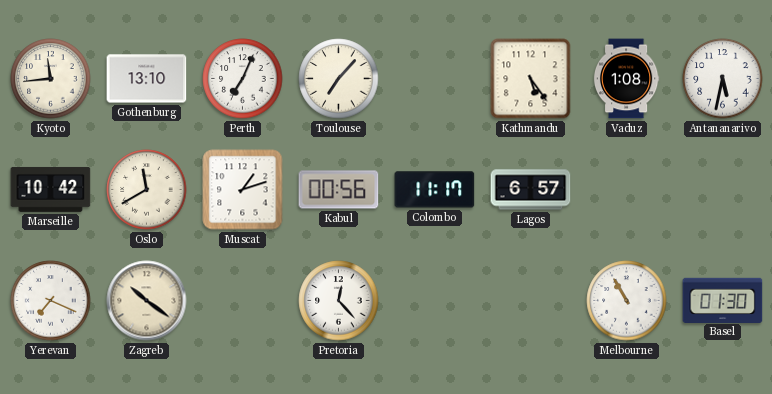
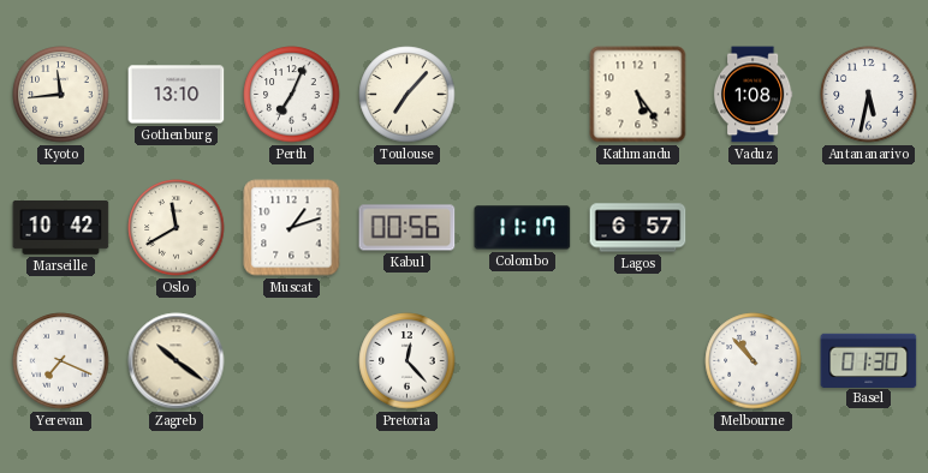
Melbourne: 10:55 -> 10:53 (754, 361)
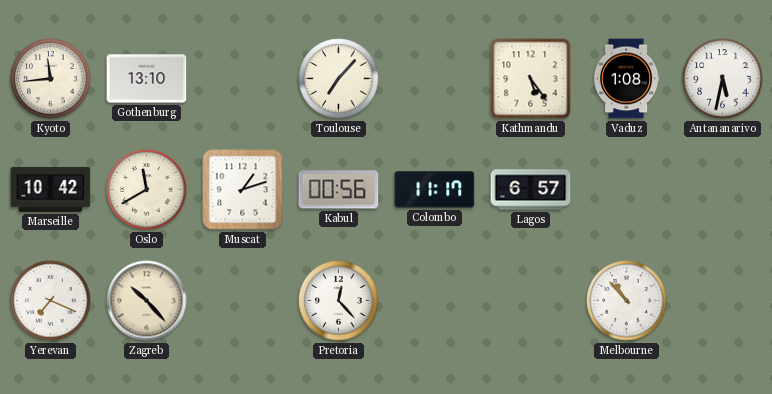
Perth: 7:04 -> none (292, 95)
Zagreb: 10:21 -> 10:23 (147, 301)
Basel: 01:30 -> none (869, 360)
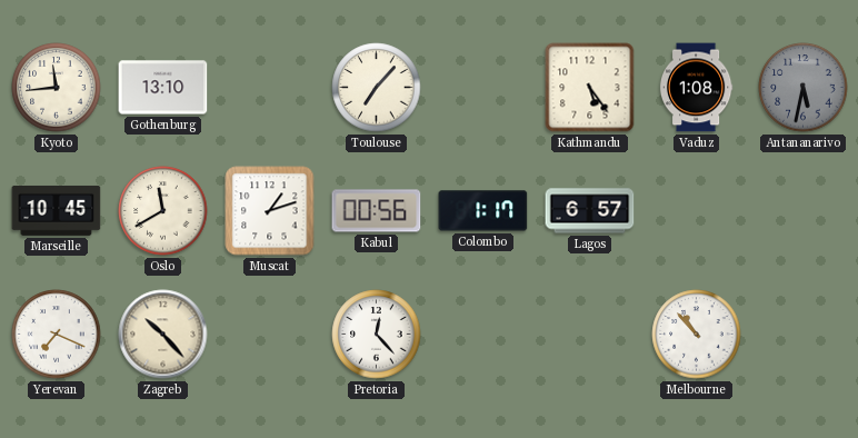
Antananarivo dial: white -> grey (804, 88)
Marseille: 10:42 -> 10:45 (57, 211)
Colombo: 11:17 -> 1:17 (483, 211)
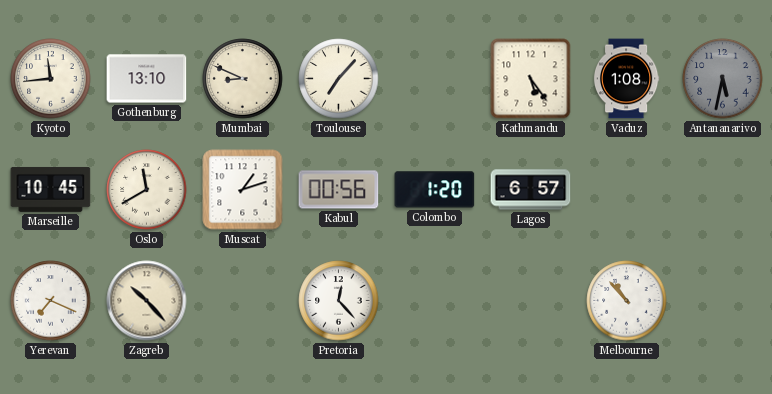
Mumbai: none -> 8:49 (243, 79)
Colombo: 1:17 -> 1:20 (435, 190)
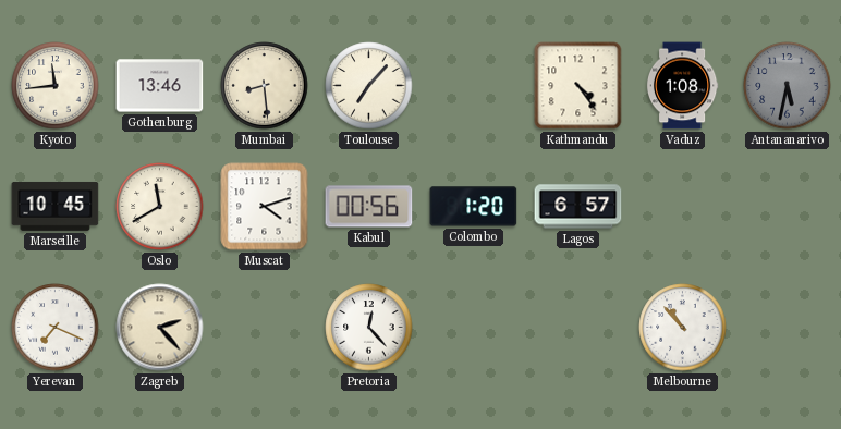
Gothenburg: 13:10 -> 13:46 (160, 86)
Mumbai: 8:49 -> 8:29 (265, 86)
Kathmandu: 5:24 -> 4:24 (578, 86)
Muscat: 1:12 -> 4:12 (265, 207)
Zagreb: 10:23 -> 2:23 (160, 328)
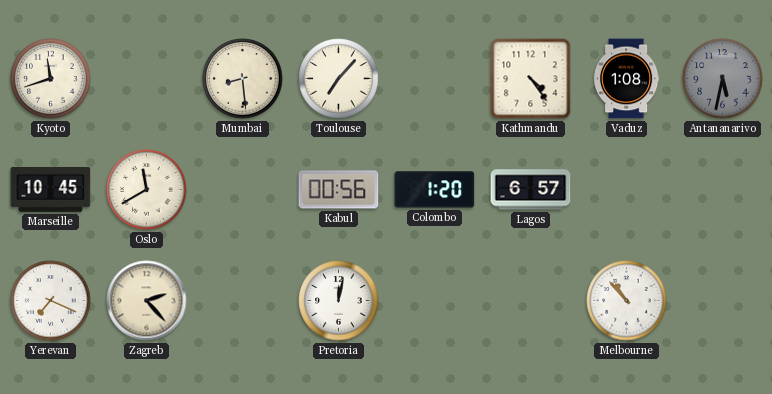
Kyoto: 11:44 -> 11:42 (51, 79)
Gothenburg: 13:46 -> none (160, 86)
Muscat: 4:12 -> none (265, 207)
Pretoria: 12:23 -> 12:02 (339, 301)
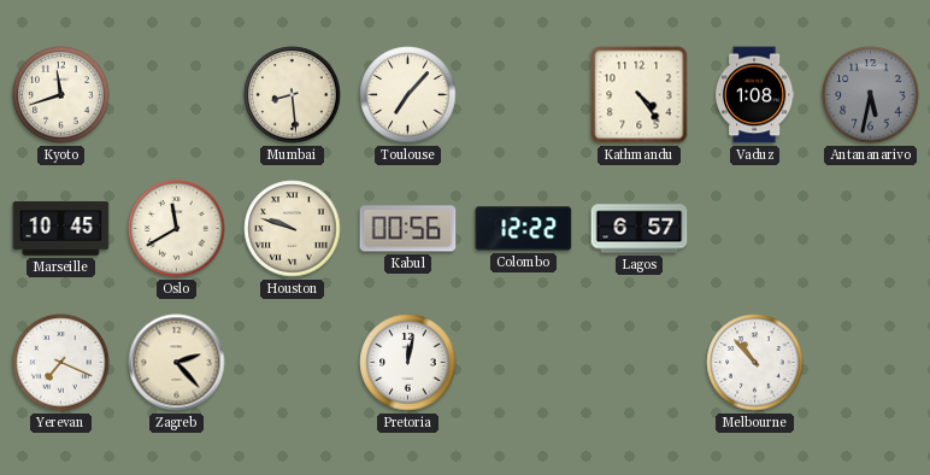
Houston: none -> 9:48 (293, 229)
Colombo: 1:20 -> 12:22 (524, 229)
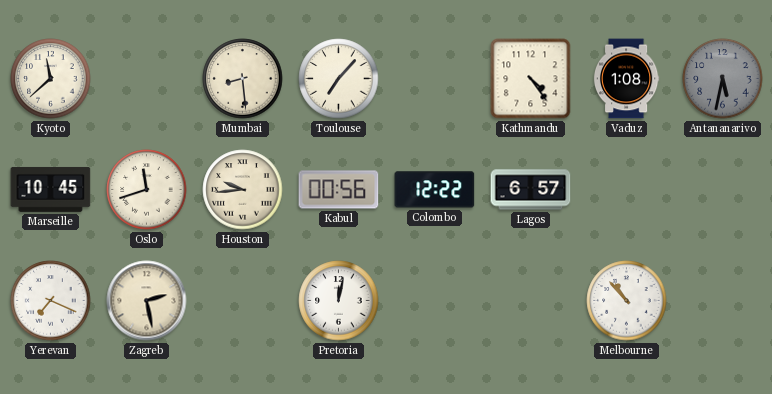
Kyoto: 11:42 -> 11:38 (51, 79)
Oslo: 11:40 -> 11:42 (147, 190)
Houston: 9:48 -> 9:44 (243, 190)
Zagreb: 2:23 -> 2:28 (147, 301)
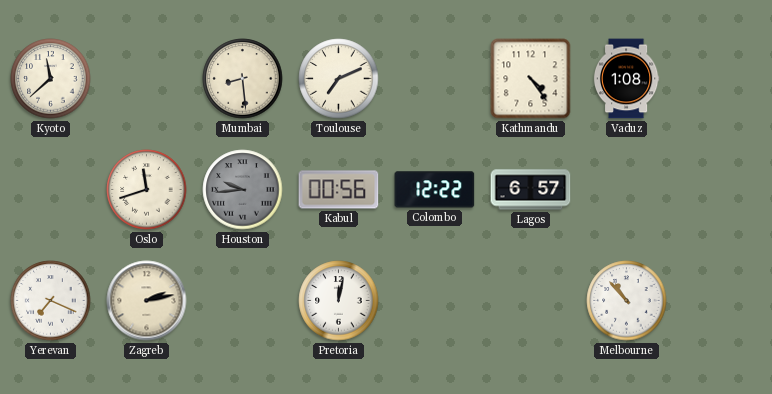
Toulouse: 7:07 -> 7:11 (339, 79)
Antananarivo: 5:32 -> none (723, 79)
Marseille: 10:45 -> none (51, 190)
Houston dial: cream -> grey (243, 190)
Zagreb: 2:28 -> 2:13 (147, 301)
